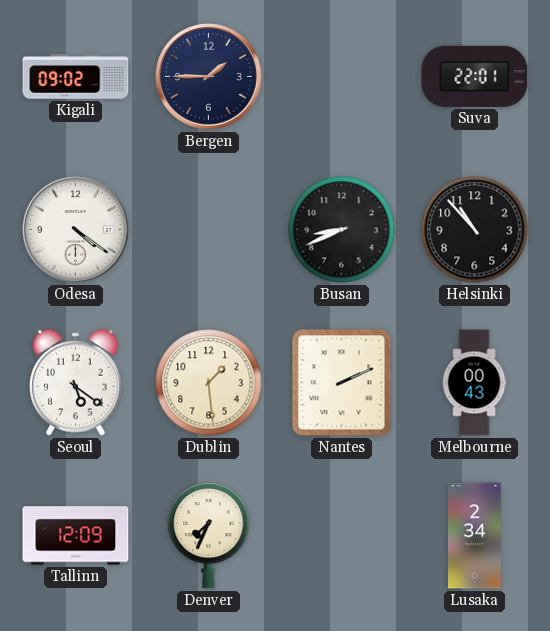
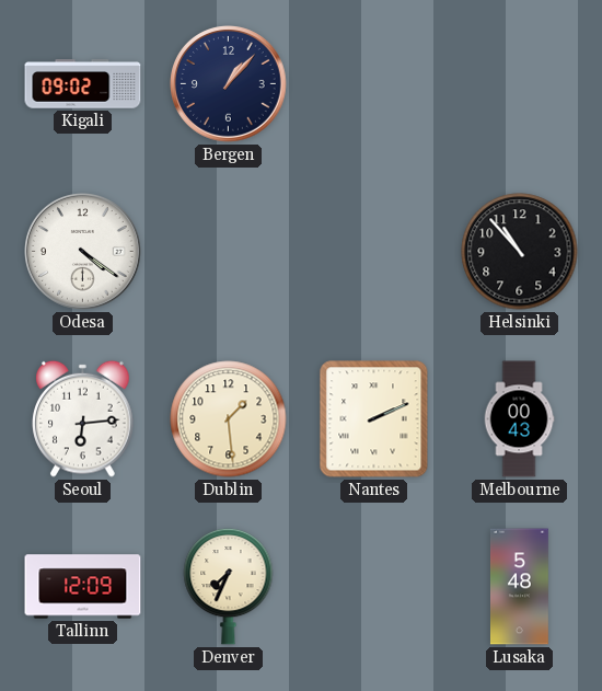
Bergen: 1:45 -> 1:07 (229, 84)
Suva: 22:01 -> none (475, 76)
Busan: 8:41 -> none (342, 230)
Seoul: 5:21 -> 6:14 (83, 418)
Lusaka: 2:34 -> 5:48 (519, 587)
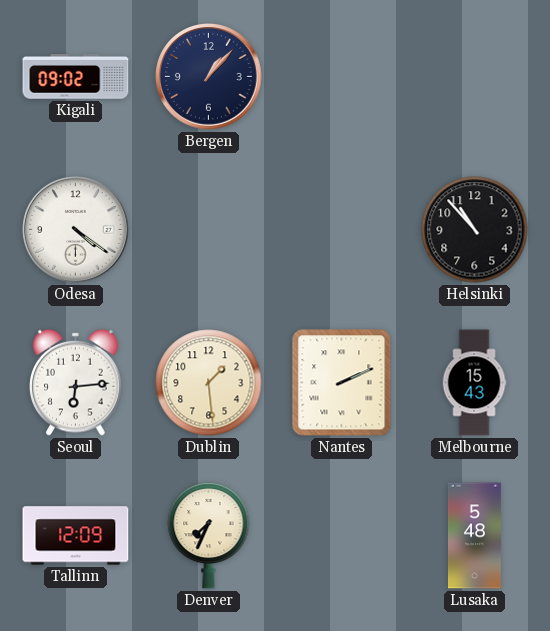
Melbourne: 00:43 -> 15:43 (474, 383)
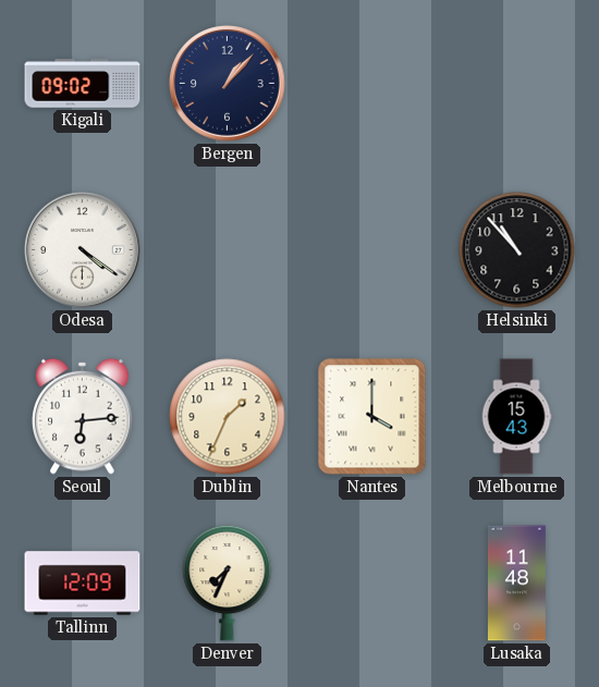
Dublin: 1:29 -> 1:34 (228, 417)
Nantes: 2:11 -> 4:00 (372, 417)
Lusaka: 5:48 -> 11:48 (516, 584)
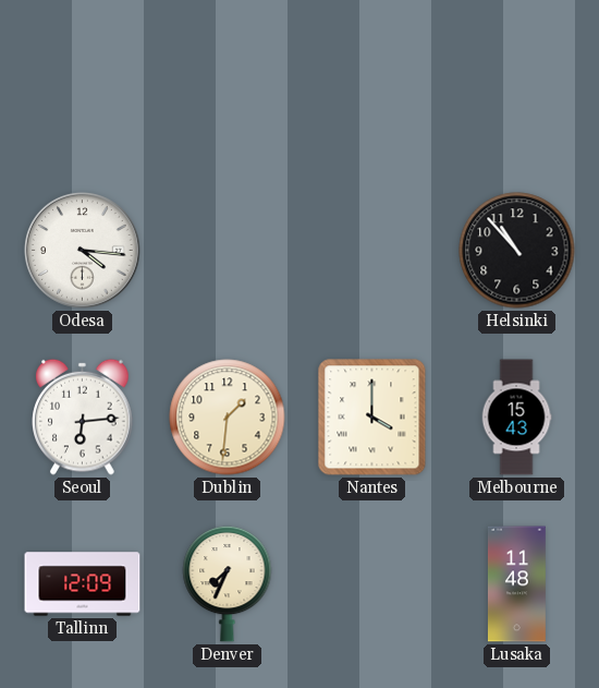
Kigali: 09:02 -> none (83, 84)
Bergen: 1:07 -> none (228, 84)
Odesa: 4:21 -> 4:16 (83, 251)
Dublin: 1:34 -> 1:31 (228, 418)
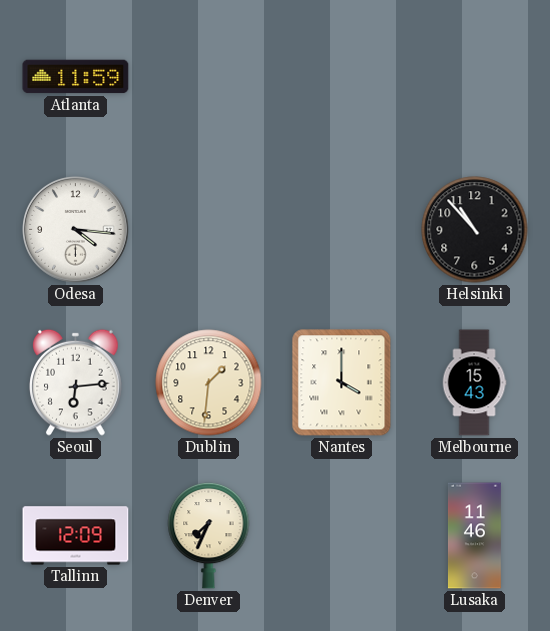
Atlanta: none -> 11:59 (76, 77)
Lusaka: 11:48 -> 11:46 (474, 536)
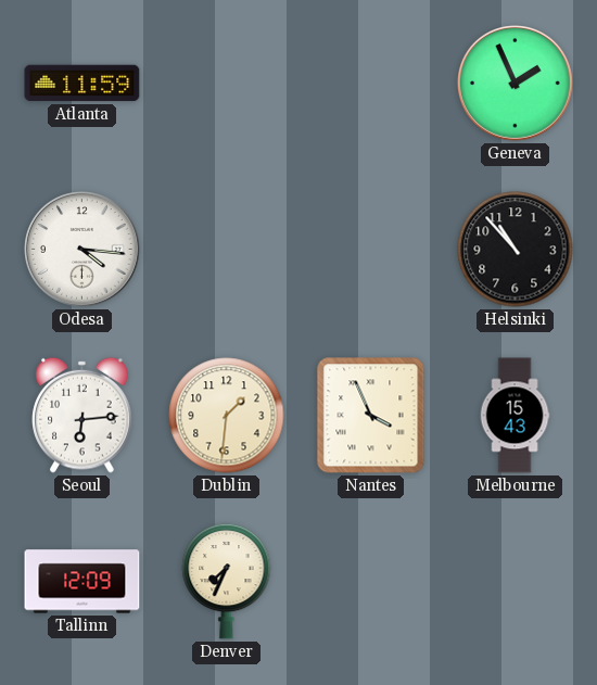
Geneva: none -> 1:56 (516, 84)
Nantes: 4:00 -> 3:56 (371, 416)
Lusaka: 11:46 -> none (474, 536)
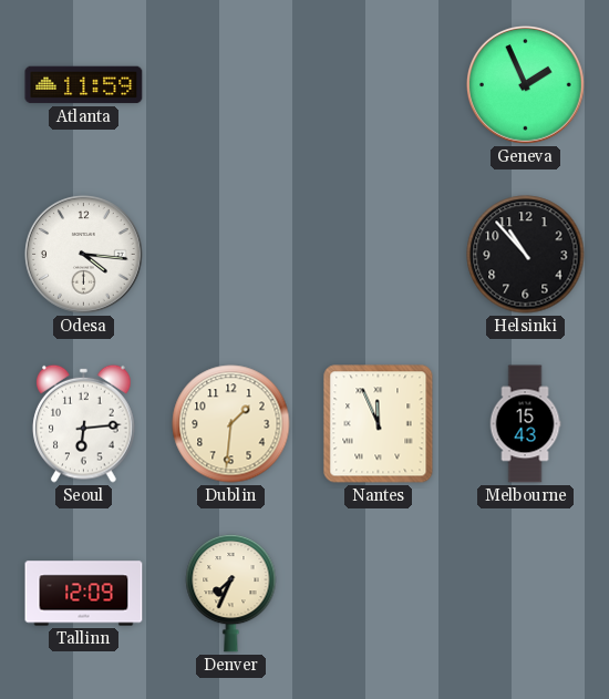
Nantes: 3:56 -> 11:56 (379, 424)
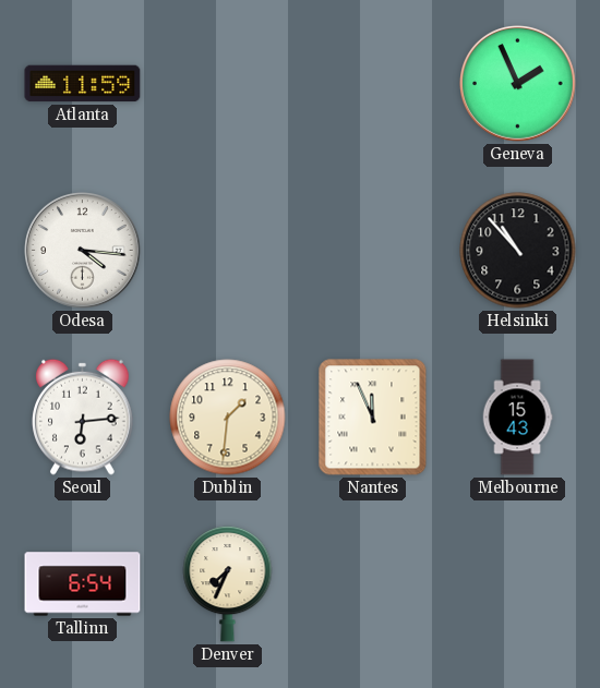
Tallinn: 12:09 -> 6:54 (83, 584)
